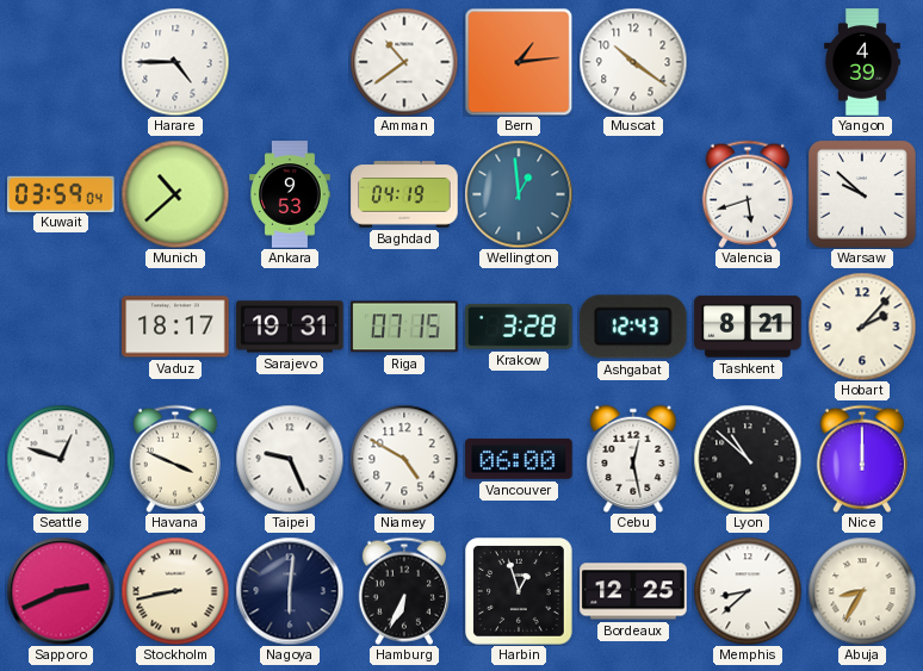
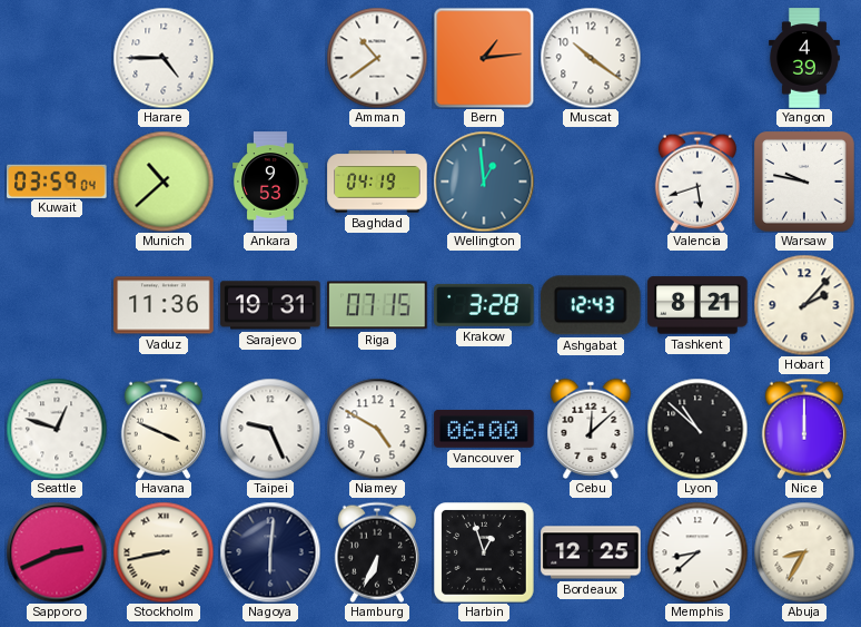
Warsaw: 9:52 -> 9:47 (805, 183)
Vaduz: 18:17 -> 11:36 (164, 305)
Cebu: 12:28 -> 12:08 (591, 428)
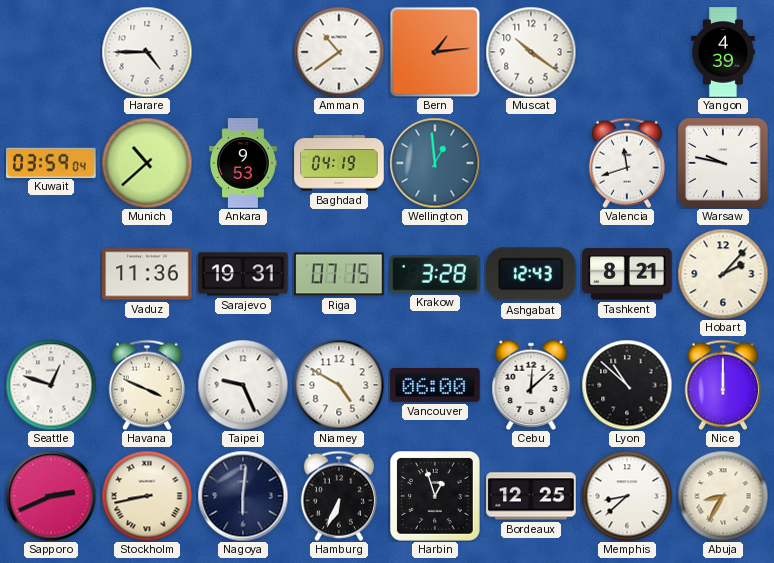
Valencia: 5:42 -> 11:42 (627, 163)
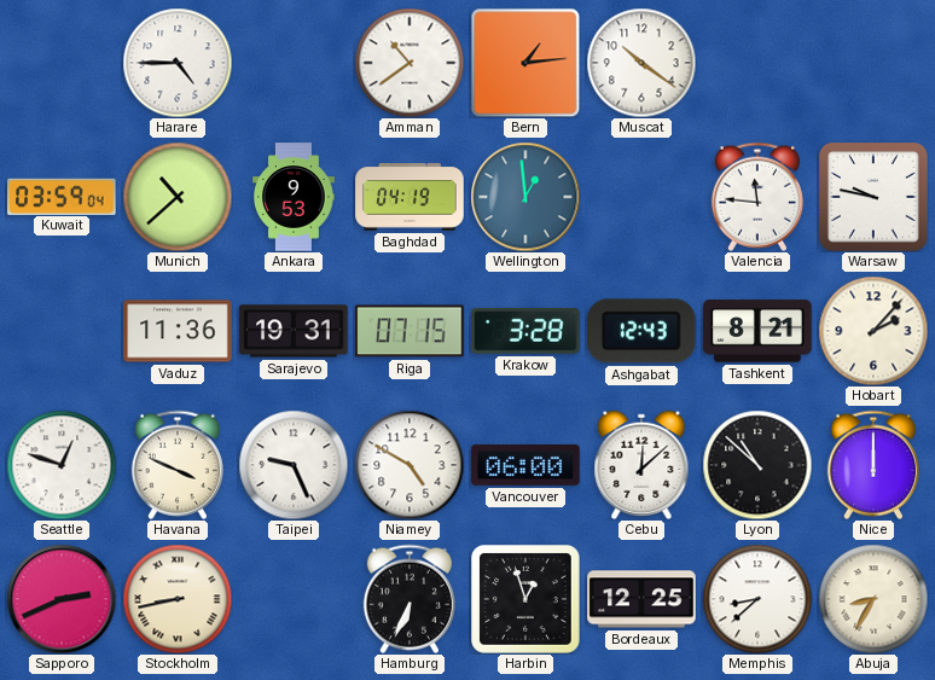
Yangon: 4:39 -> none (723, 52)
Valencia: 11:42 -> 11:46 (757, 197)
Nagoya: 6:01 -> none (243, 496)
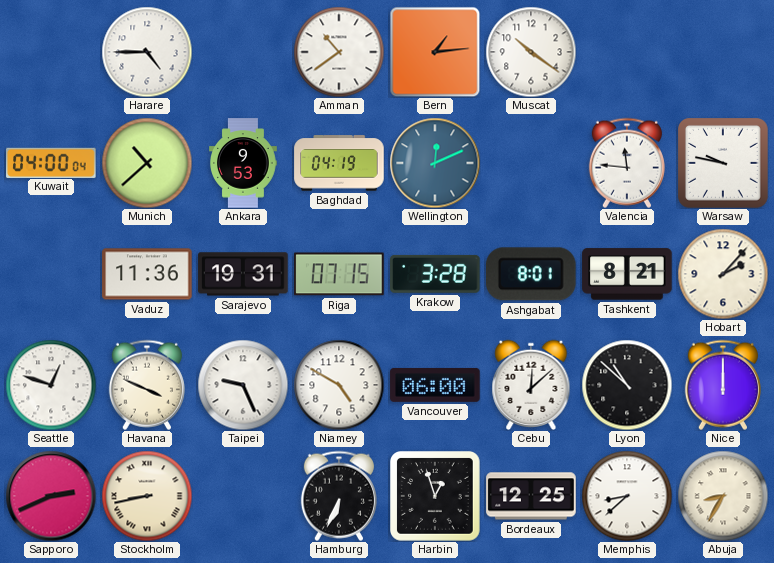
Kuwait: 03:59 -> 04:00 (51, 162)
Wellington: 12:59 -> 12:11 (435, 163)
Ashgabat: 12:43 -> 8:01 (532, 274)
